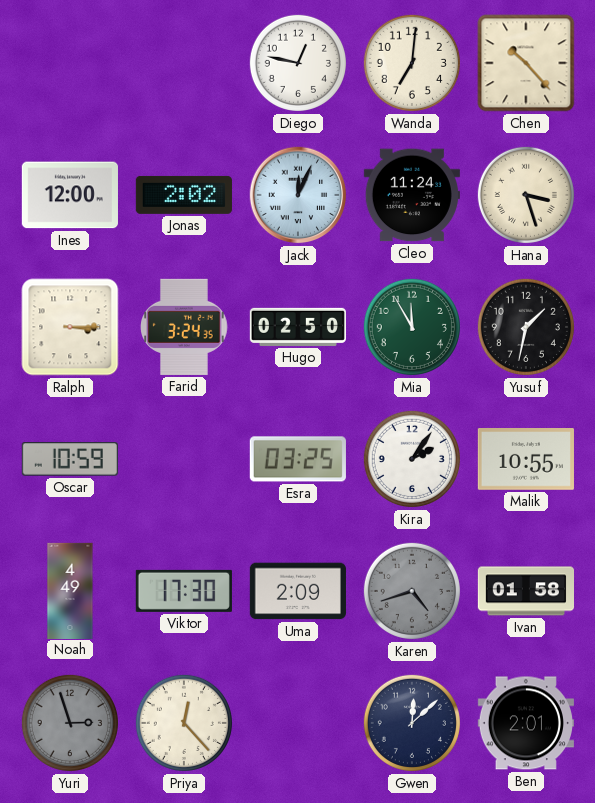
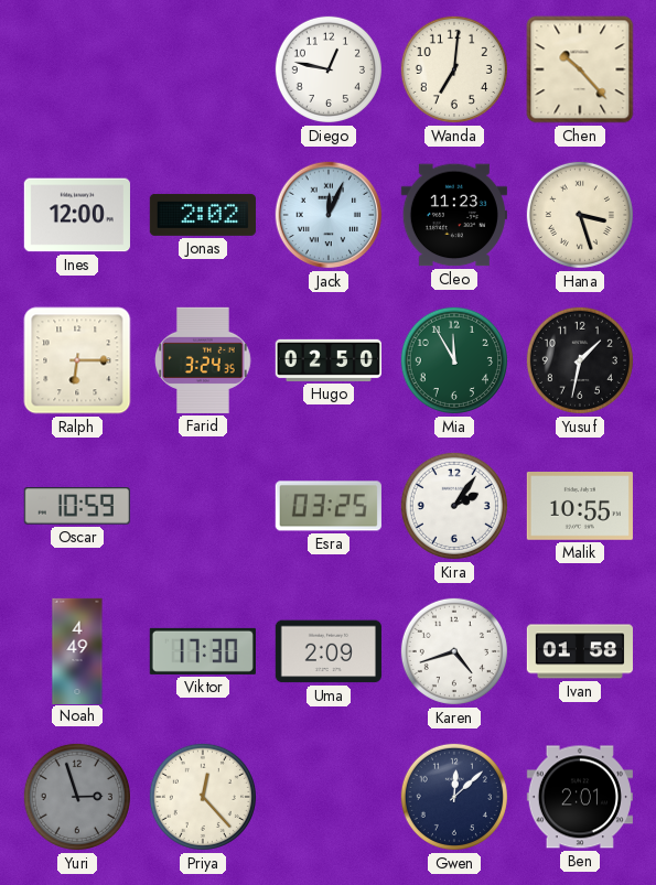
Cleo: 11:24 -> 11:23 (454, 215)
Ralph: 3:15 -> 6:15 (77, 360)
Karen dial: grey -> white (454, 651)
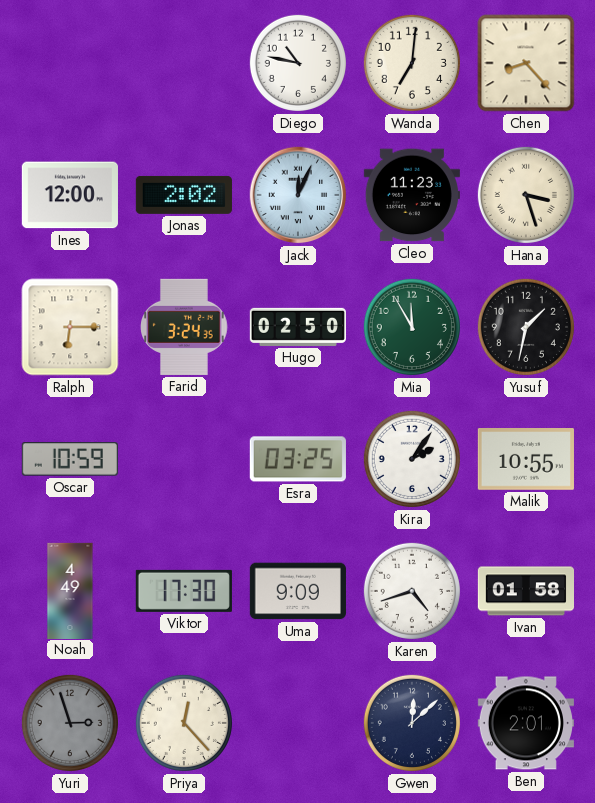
Diego: 12:47 -> 10:47 (298, 63)
Chen: 10:23 -> 8:23 (526, 63)
Uma: 2:09 -> 9:09 (298, 591)
